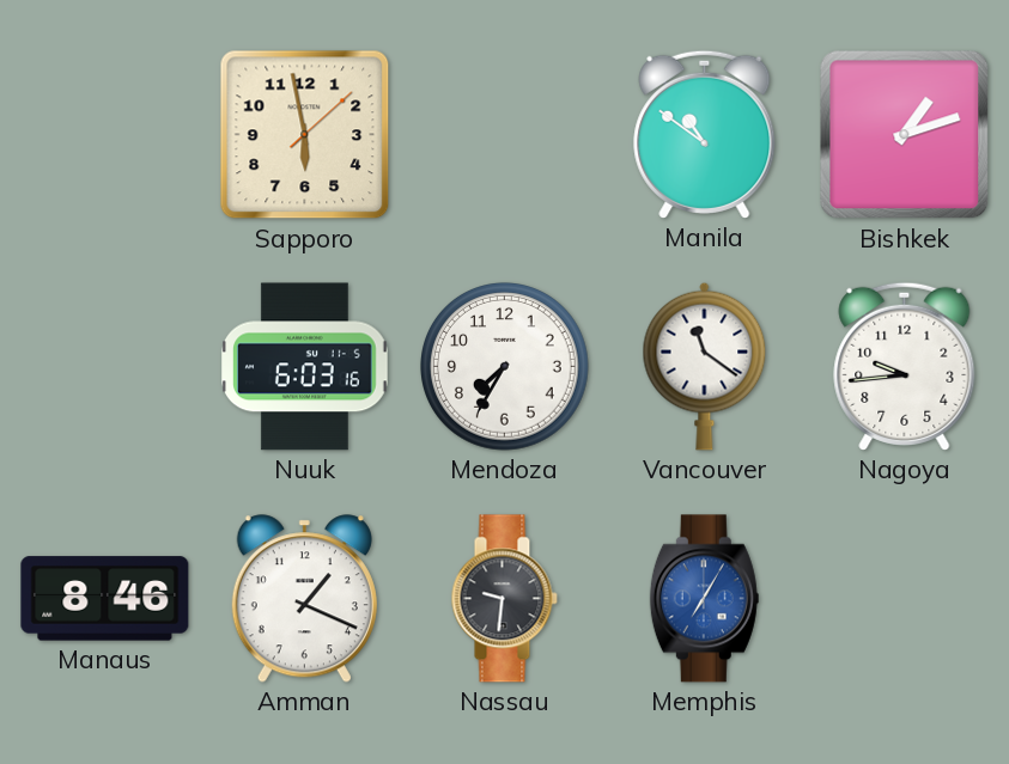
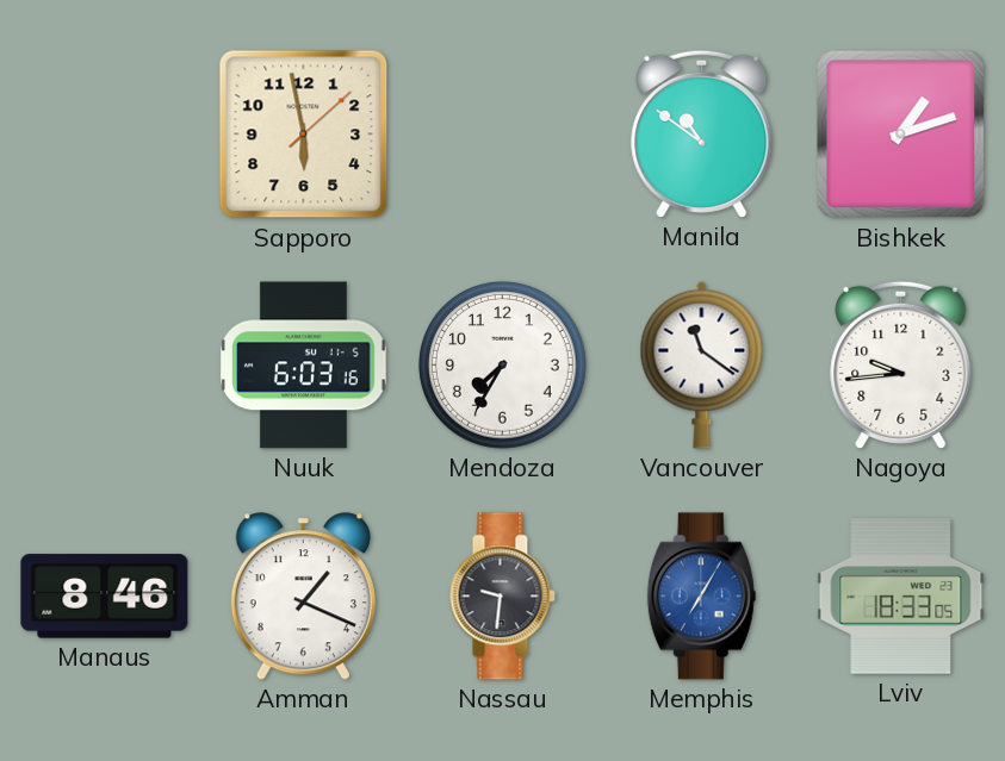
Lviv: none -> 18:33 (901, 597)
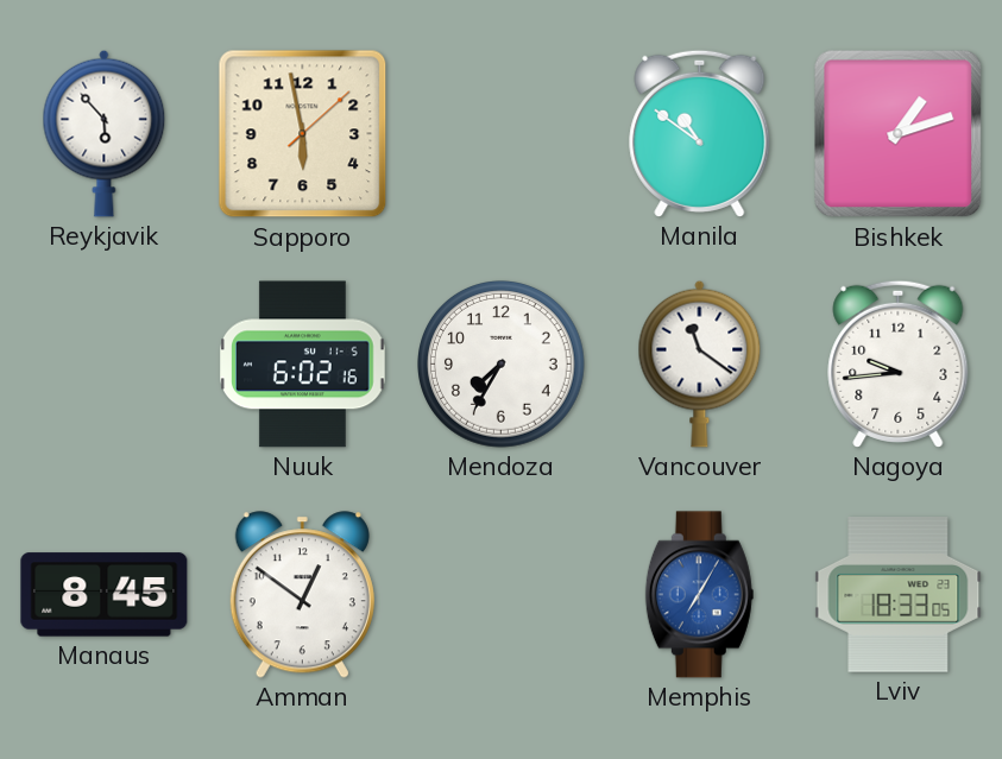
Reykjavik: none -> 5:53 (105, 133)
Nuuk: 6:03 -> 6:02 (303, 365)
Manaus: 8:46 -> 8:45 (105, 595)
Amman: 1:19 -> 12:51 (302, 595)
Nassau: 9:31 -> none (502, 597)
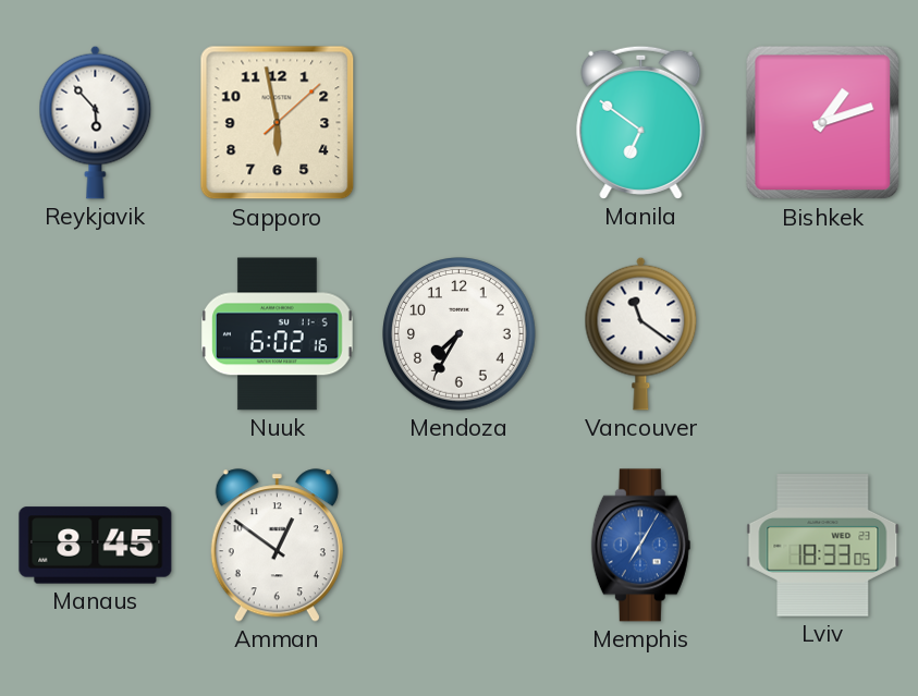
Manila: 10:51 -> 6:51 (641, 122)
Nagoya: 9:44 -> none (899, 363)
